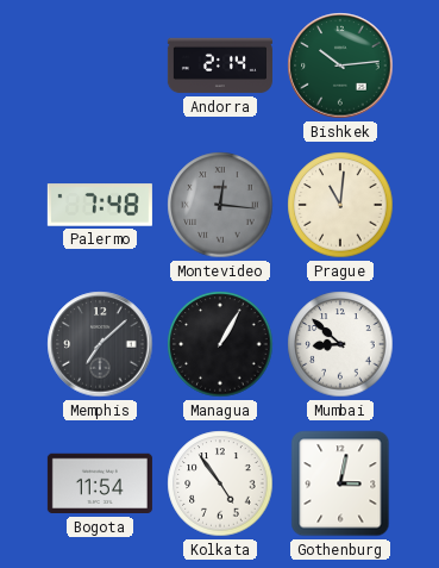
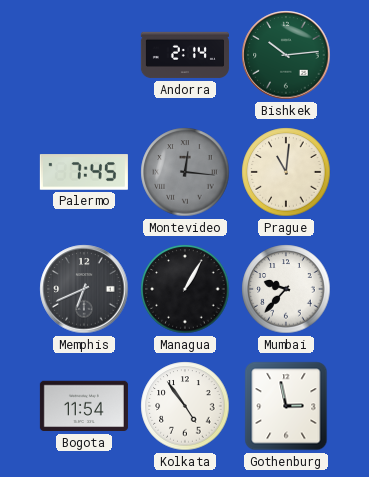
Palermo: 7:48 -> 7:45 (84, 172)
Memphis: 7:08 -> 6:41 (84, 289)
Mumbai: 8:52 -> 9:37 (286, 289)
Gothenburg: 3:02 -> 2:58 (286, 406)
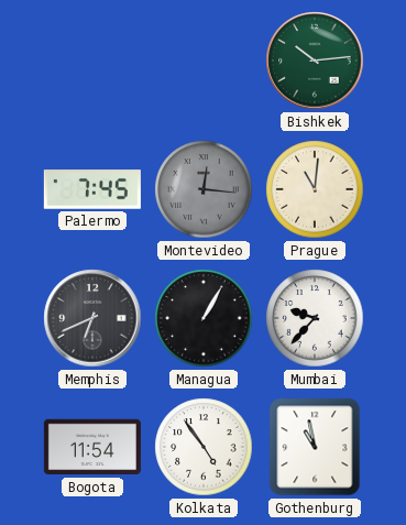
Andorra: 2:14 -> none (185, 55)
Gothenburg: 2:58 -> 10:58 (315, 447)
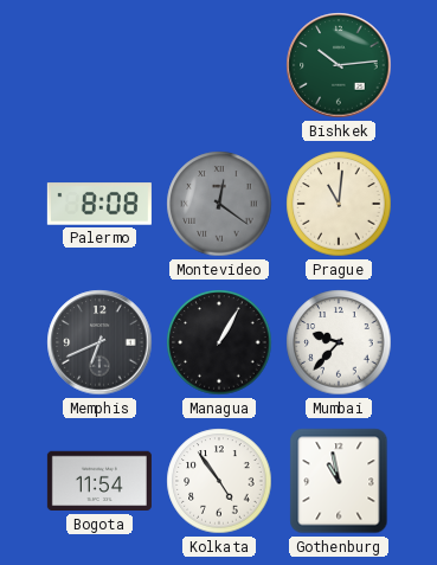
Palermo: 7:45 -> 8:08 (99, 204)
Montevideo: 12:16 -> 12:21 (219, 204)
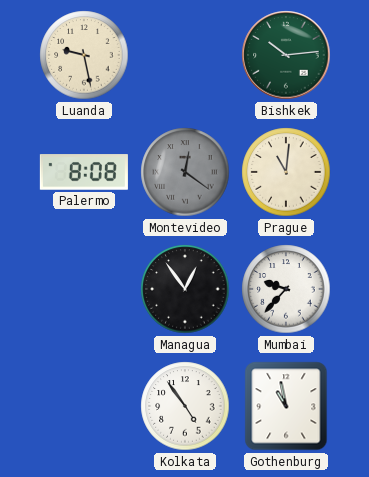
Luanda: none -> 9:28 (84, 55)
Memphis: 6:41 -> none (99, 342)
Managua: 1:05 -> 12:54 (185, 289)
Bogota: 11:54 -> none (99, 481)
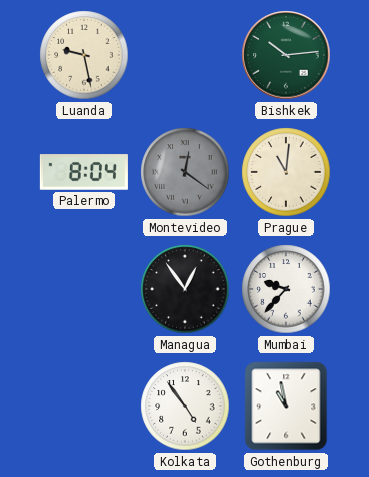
Palermo: 8:08 -> 8:04 (84, 172)
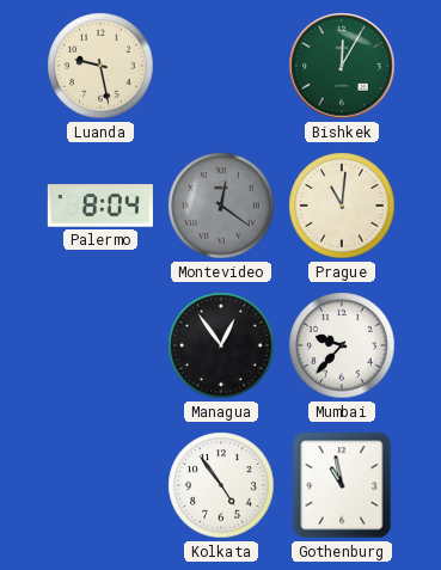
Bishkek: 10:14 -> 12:05 (342, 66)
